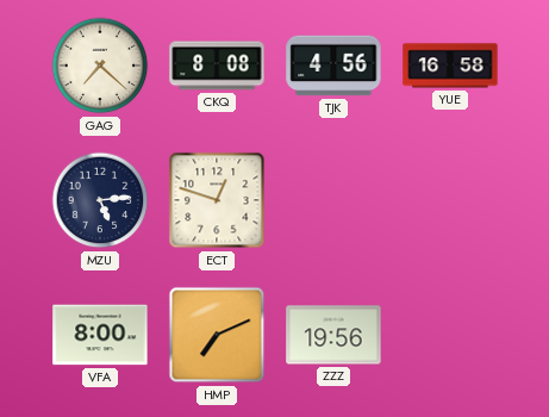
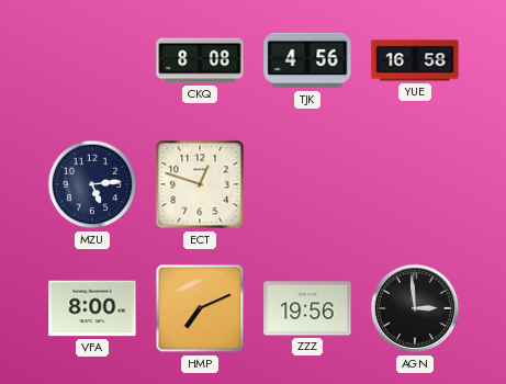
GAG: 7:22 -> none (100, 66)
AGN: none -> 2:59 (415, 308)
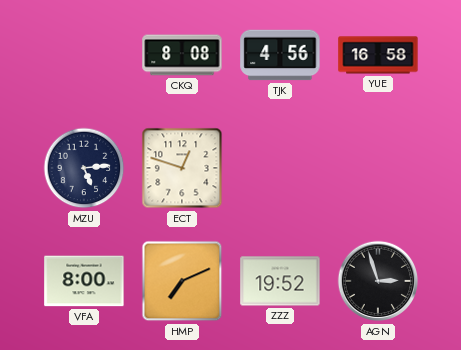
ZZZ: 19:56 -> 19:52 (280, 281)
AGN: 2:59 -> 2:57 (378, 281)
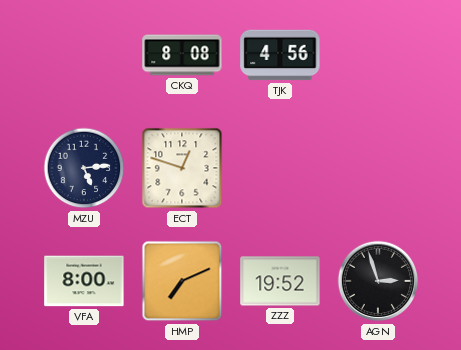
YUE: 16:58 -> none (378, 55)
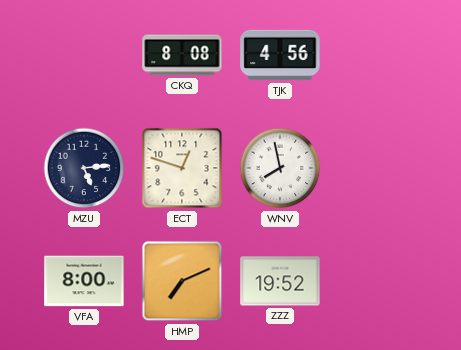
WNV: none -> 7:58 (280, 168)
AGN: 2:57 -> none (378, 281)
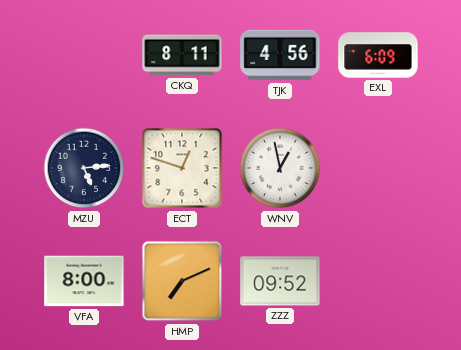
CKQ: 8:08 -> 8:11 (182, 55)
EXL: none -> 6:09 (378, 55)
WNV: 7:58 -> 12:58 (280, 168)
ZZZ: 19:52 -> 09:52 (280, 281)
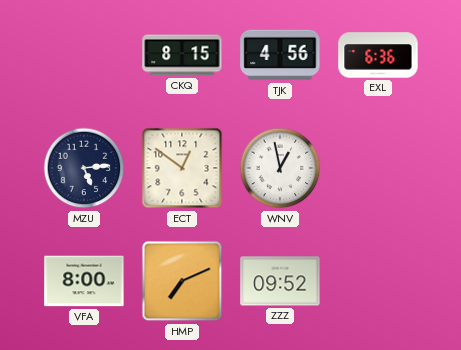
CKQ: 8:11 -> 8:15 (182, 55)
EXL: 6:09 -> 6:36 (378, 55)
ECT: 12:48 -> 12:51 (182, 168)
